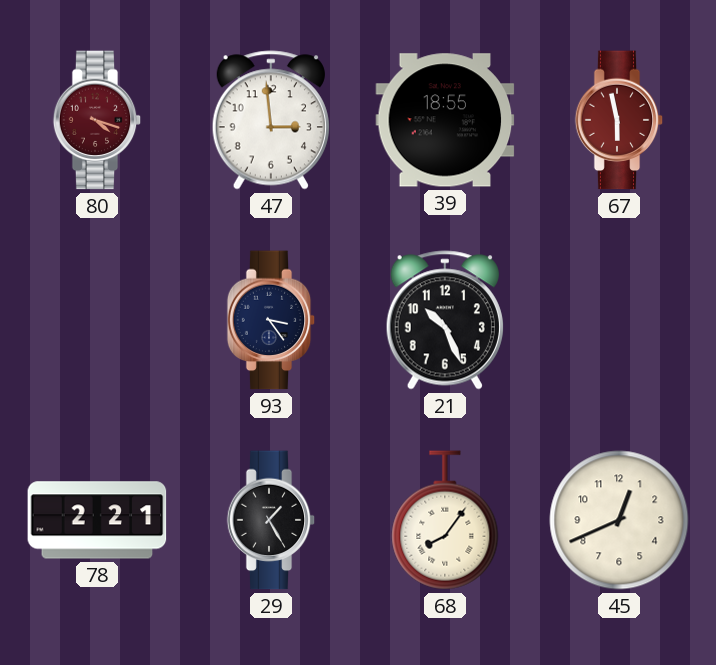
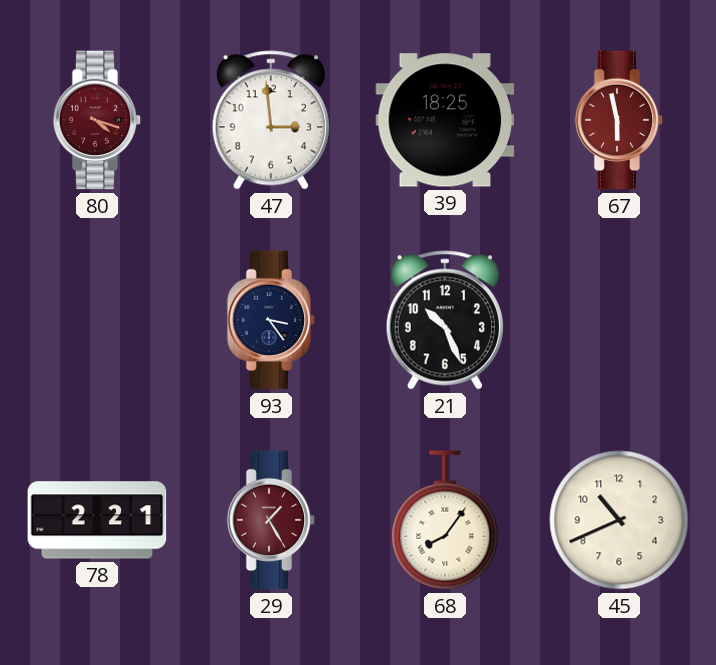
39: 18:55 -> 18:25 (445, 120)
29 dial: black -> burgundy (271, 520)
45: 12:41 -> 10:41 (619, 520)
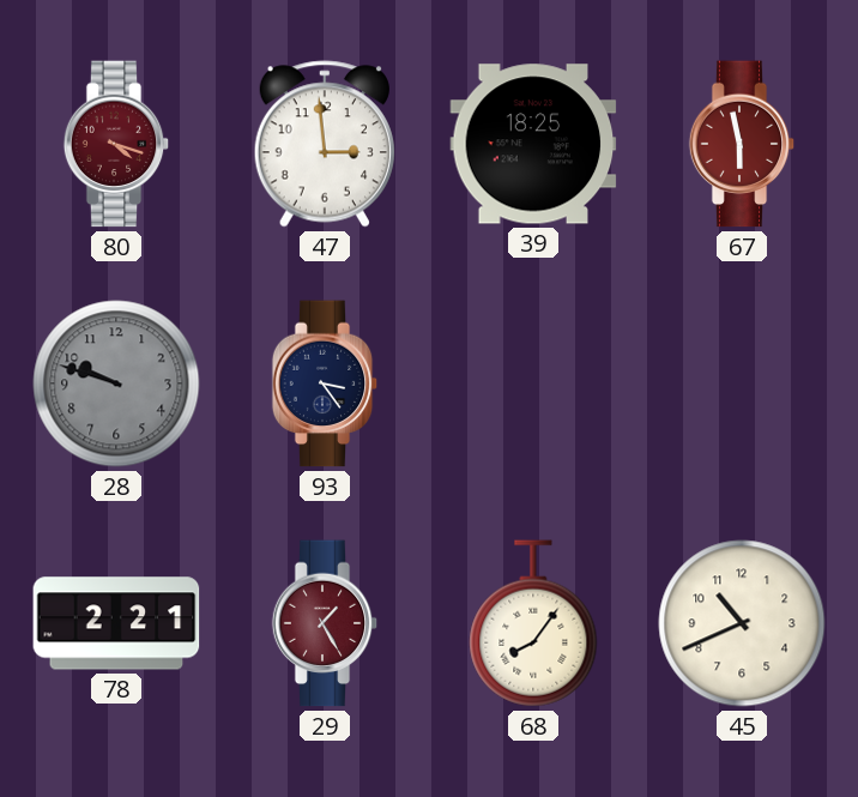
28: none -> 9:48 (116, 384)
21: 10:26 -> none (445, 320)
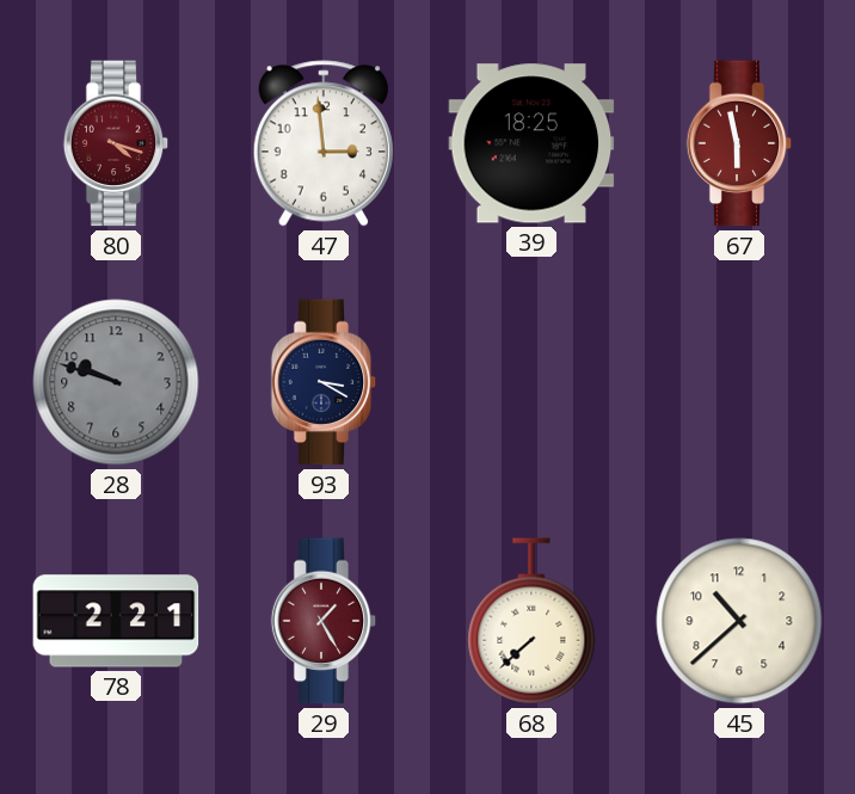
93: 3:24 -> 3:20 (324, 382)
68: 8:06 -> 7:38 (531, 621)
45: 10:41 -> 10:38 (739, 621)
